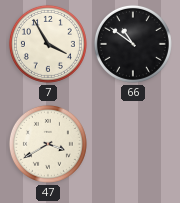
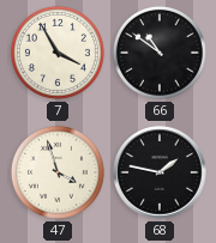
47: 3:40 -> 3:57 (58, 172)
68: none -> 1:47 (160, 172)
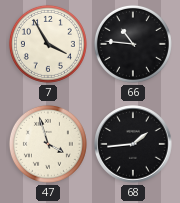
66: 10:51 -> 10:46 (133, 44)
68: 1:47 -> 1:44 (133, 144)
